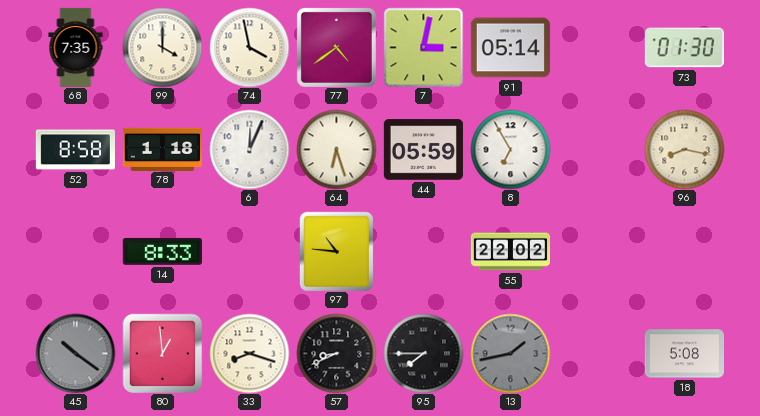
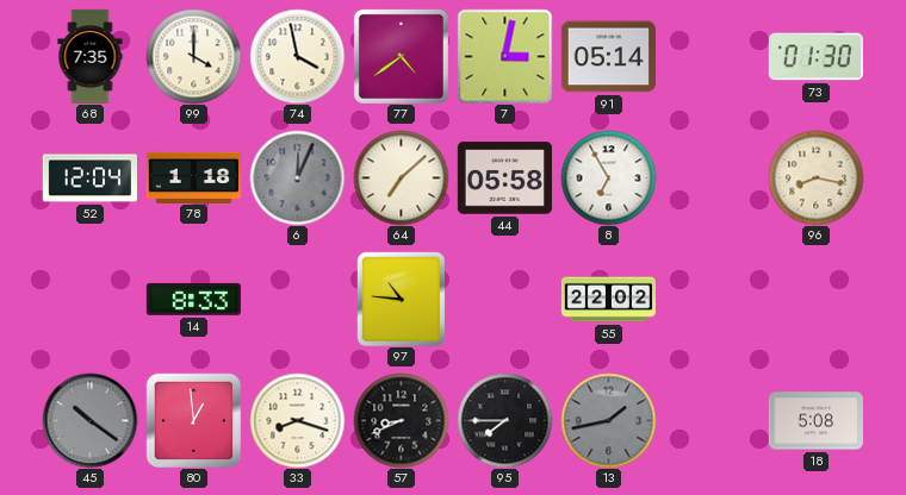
52: 8:58 -> 12:04 (89, 178)
6 dial: white -> grey (297, 177)
64: 6:27 -> 7:08 (401, 177)
44: 05:59 -> 05:58 (504, 178)
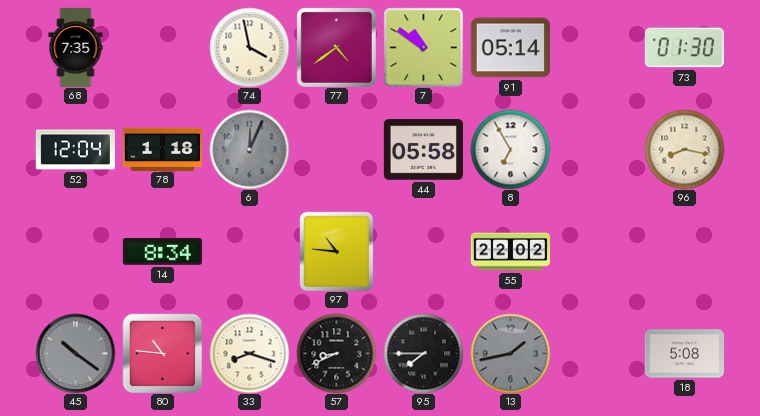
99: 4:00 -> none (193, 56)
7: 3:02 -> 10:51 (423, 47)
64: 7:08 -> none (401, 177)
14: 8:33 -> 8:34 (162, 251)
80: 12:59 -> 10:46 (162, 353)
